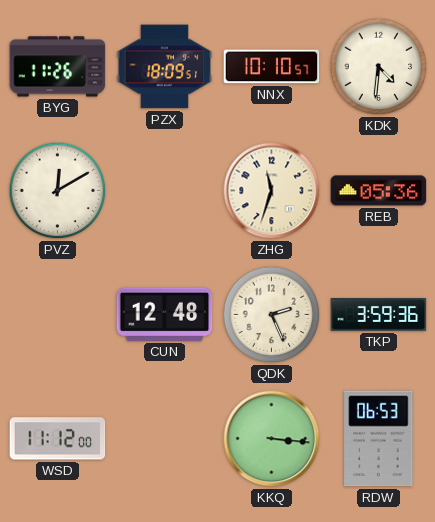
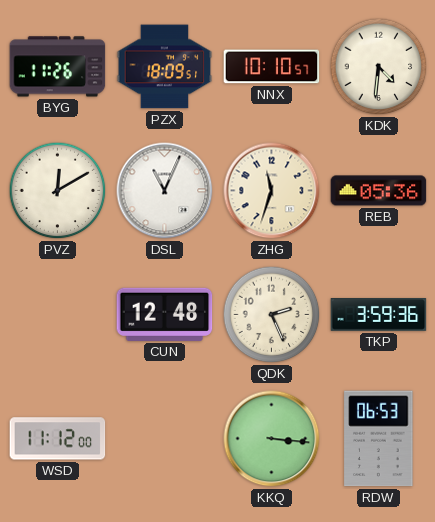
DSL: none -> 11:04 (165, 191)
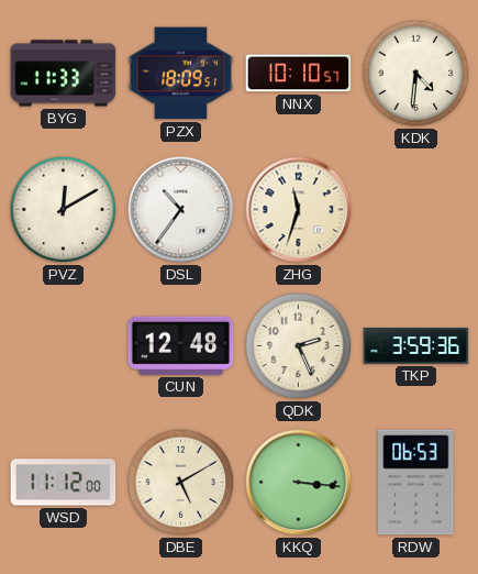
BYG: 11:26 -> 11:33 (64, 74)
DSL: 11:04 -> 10:36 (181, 210)
REB: 05:36 -> none (379, 191)
DBE: none -> 5:10 (181, 483)
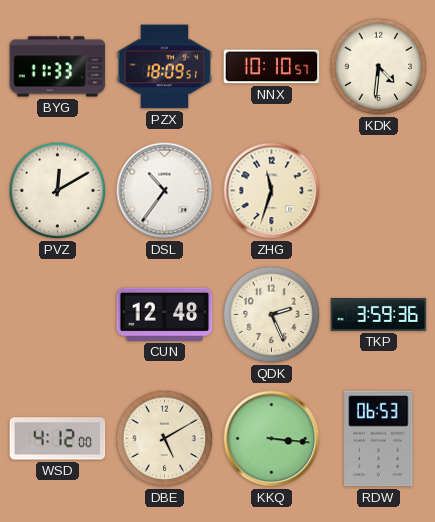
WSD: 11:12 -> 4:12 (58, 439)
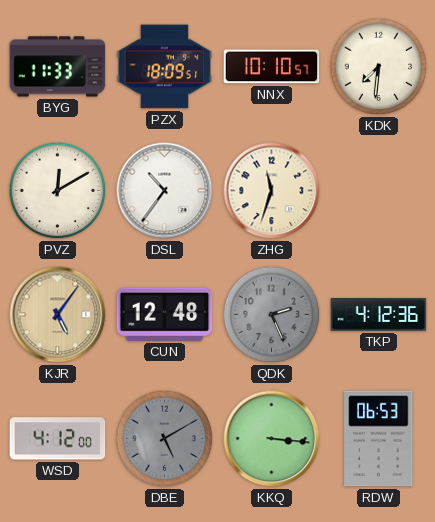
KDK: 4:31 -> 7:31 (379, 67)
KJR: none -> 5:06 (58, 315)
QDK dial: cream -> grey (272, 315)
TKP: 3:59 -> 4:12 (379, 315)
DBE dial: cream -> grey (165, 439)
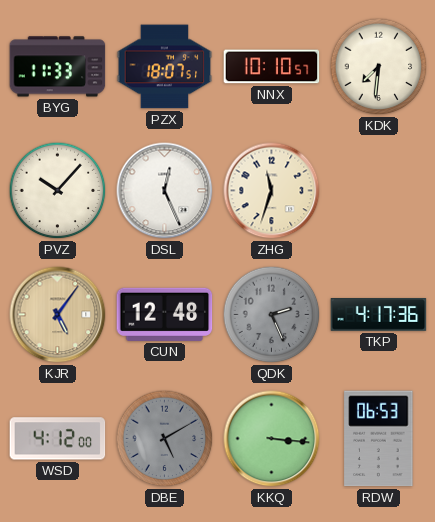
PZX: 18:09 -> 18:07 (165, 67)
PVZ: 12:10 -> 10:07 (58, 191)
DSL: 10:36 -> 12:26 (165, 191)
TKP: 4:12 -> 4:17 (379, 315)
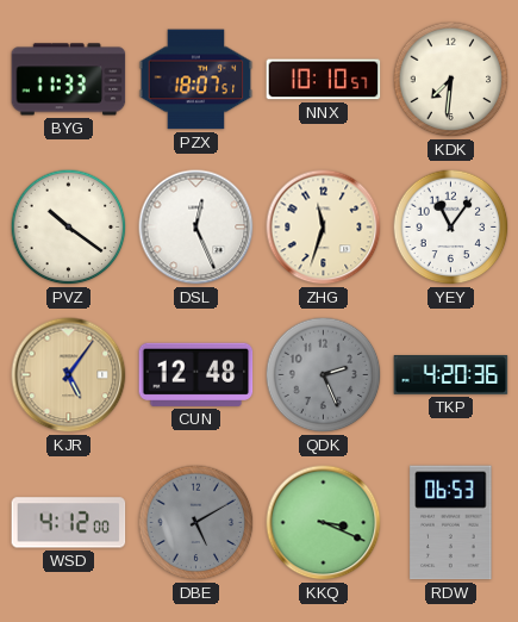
PVZ: 10:07 -> 10:21 (69, 228)
YEY: none -> 11:06 (451, 228)
TKP: 4:17 -> 4:20 (451, 375)
KKQ: 3:16 -> 3:19 (324, 523)
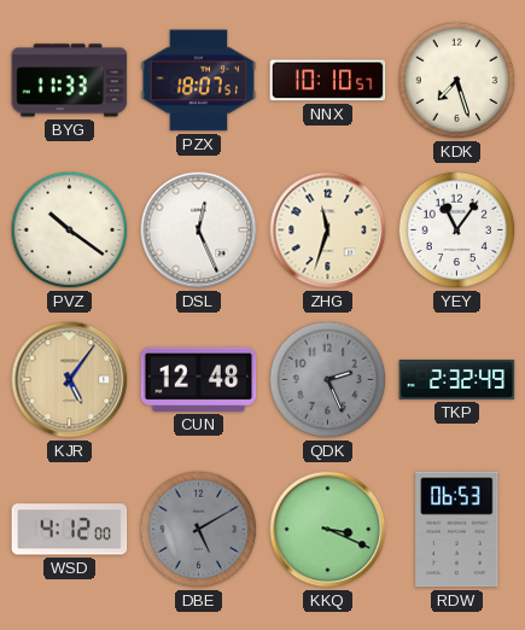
KDK: 7:31 -> 7:27 (457, 81)
TKP: 4:20 -> 2:32 (457, 380)
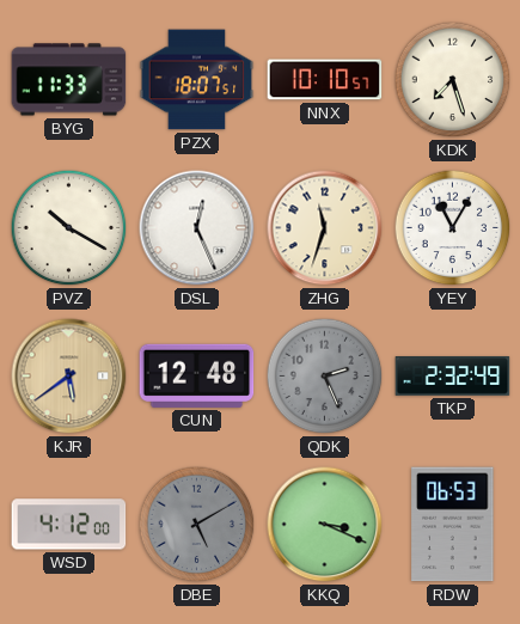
PVZ: 10:21 -> 10:20 (69, 228)
YEY: 11:06 -> 11:05 (453, 228)
KJR: 5:06 -> 5:39 (69, 377)
